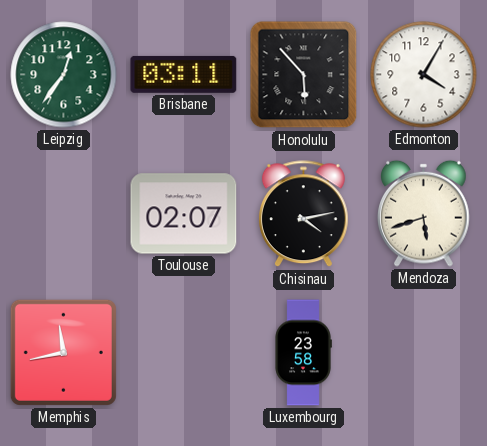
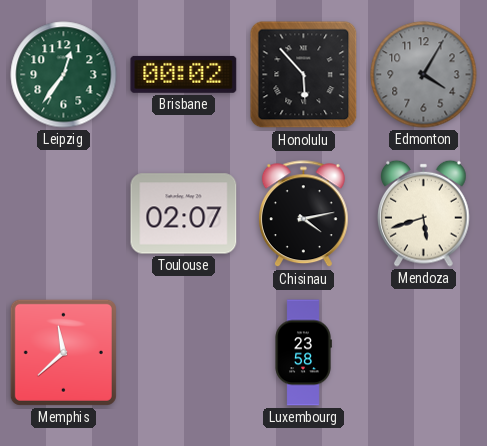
Brisbane: 03:11 -> 00:02 (184, 74)
Edmonton dial: white -> grey (424, 75)
Memphis: 11:43 -> 11:38 (63, 352)
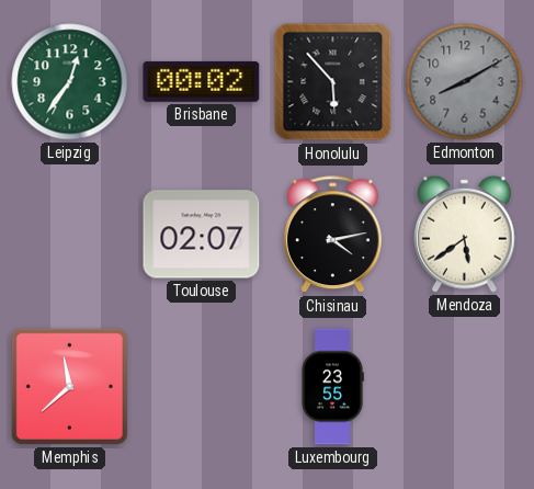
Edmonton: 4:05 -> 8:10 (465, 82)
Mendoza: 5:42 -> 5:39 (465, 234)
Luxembourg: 23:58 -> 23:55 (332, 387)
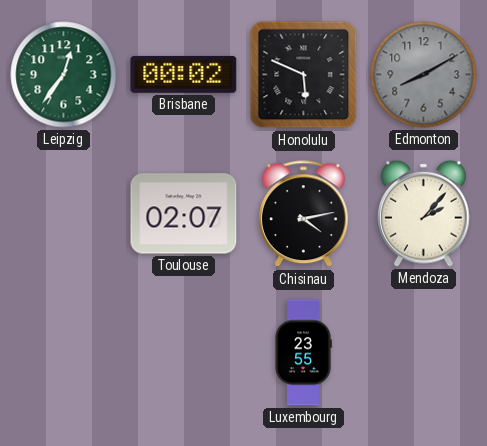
Honolulu: 5:53 -> 5:49 (304, 75)
Mendoza: 5:39 -> 2:07 (424, 213)
Memphis: 11:38 -> none (69, 386)
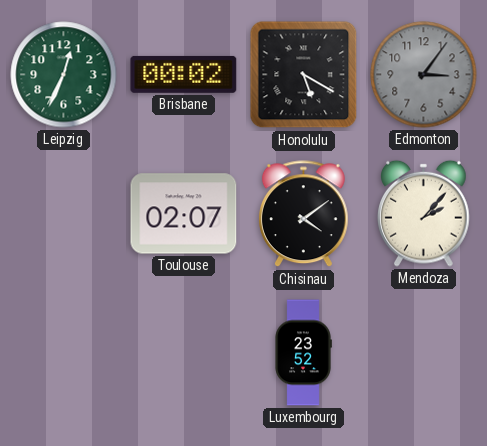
Leipzig: 12:36 -> 12:34 (64, 75)
Honolulu: 5:49 -> 5:20 (304, 75)
Edmonton: 8:10 -> 3:06 (424, 75)
Chisinau: 4:13 -> 4:09 (303, 214)
Luxembourg: 23:55 -> 23:52 (303, 353)
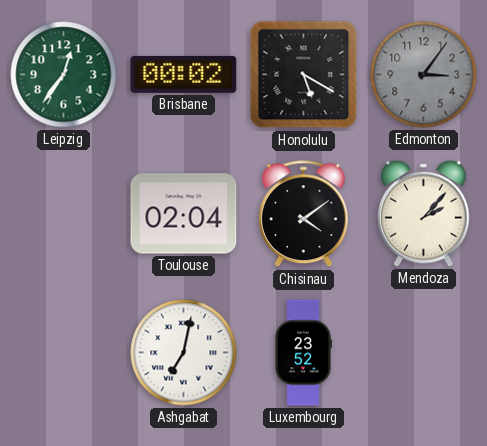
Leipzig: 12:34 -> 12:36 (64, 75)
Toulouse: 02:07 -> 02:04 (184, 214)
Ashgabat: none -> 7:02 (184, 353)
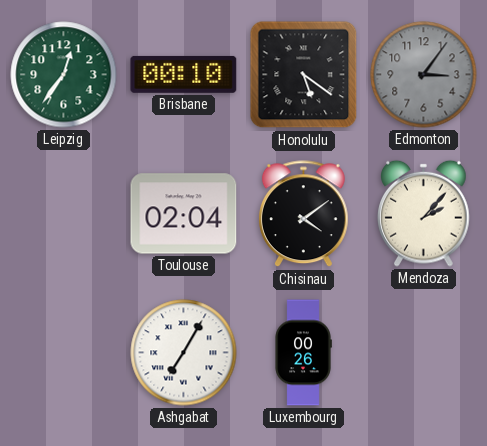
Brisbane: 00:02 -> 00:10 (184, 74)
Honolulu: 5:20 -> 5:21 (304, 75)
Ashgabat: 7:02 -> 7:05 (184, 353)
Luxembourg: 23:52 -> 00:26 (303, 353)
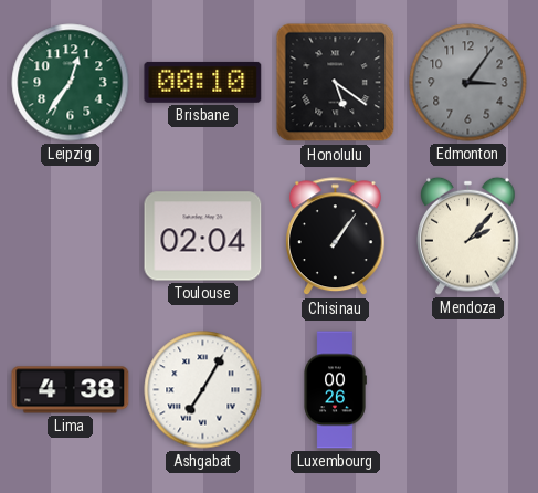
Chisinau: 4:09 -> 1:06 (335, 237)
Lima: none -> 4:38 (71, 390)
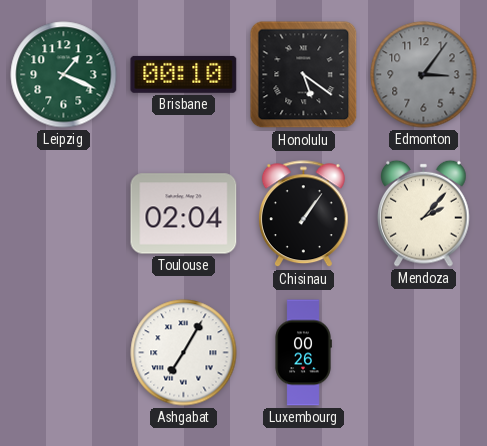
Leipzig: 12:36 -> 1:19 (64, 75)
Lima: 4:38 -> none (71, 390)
